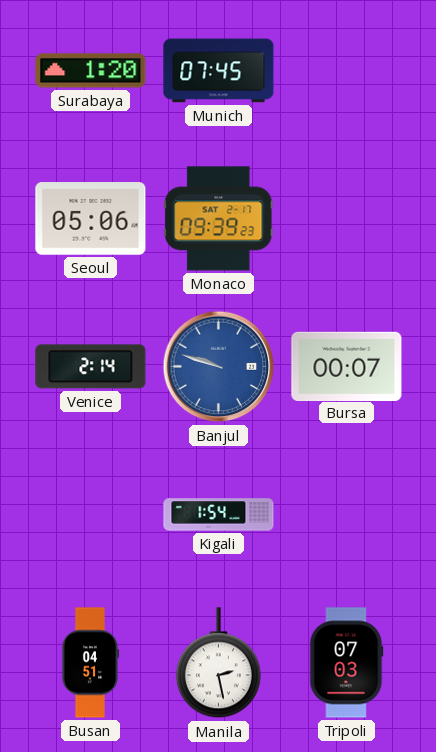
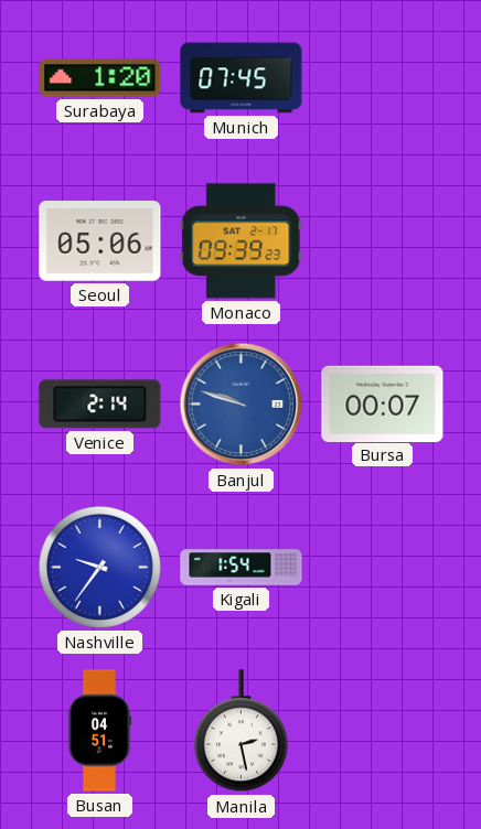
Nashville: none -> 9:36 (99, 567)
Tripoli: 07:03 -> none (347, 663)
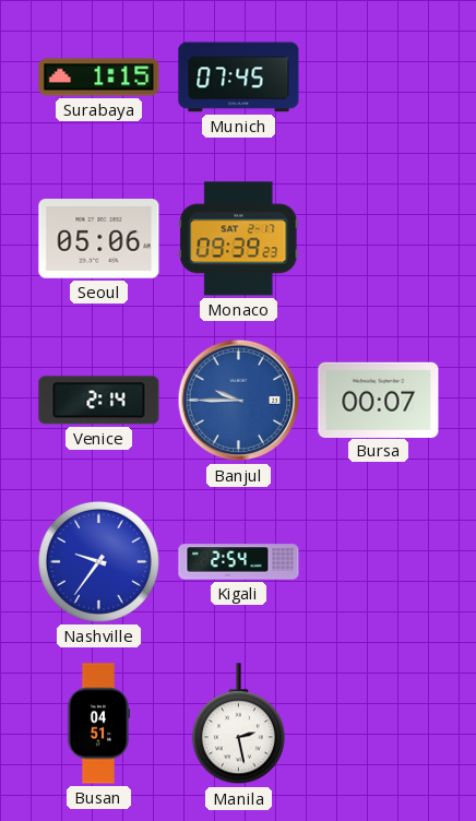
Surabaya: 1:20 -> 1:15 (99, 78)
Banjul: 9:48 -> 9:45 (239, 401)
Kigali: 1:54 -> 2:54 (239, 562)
